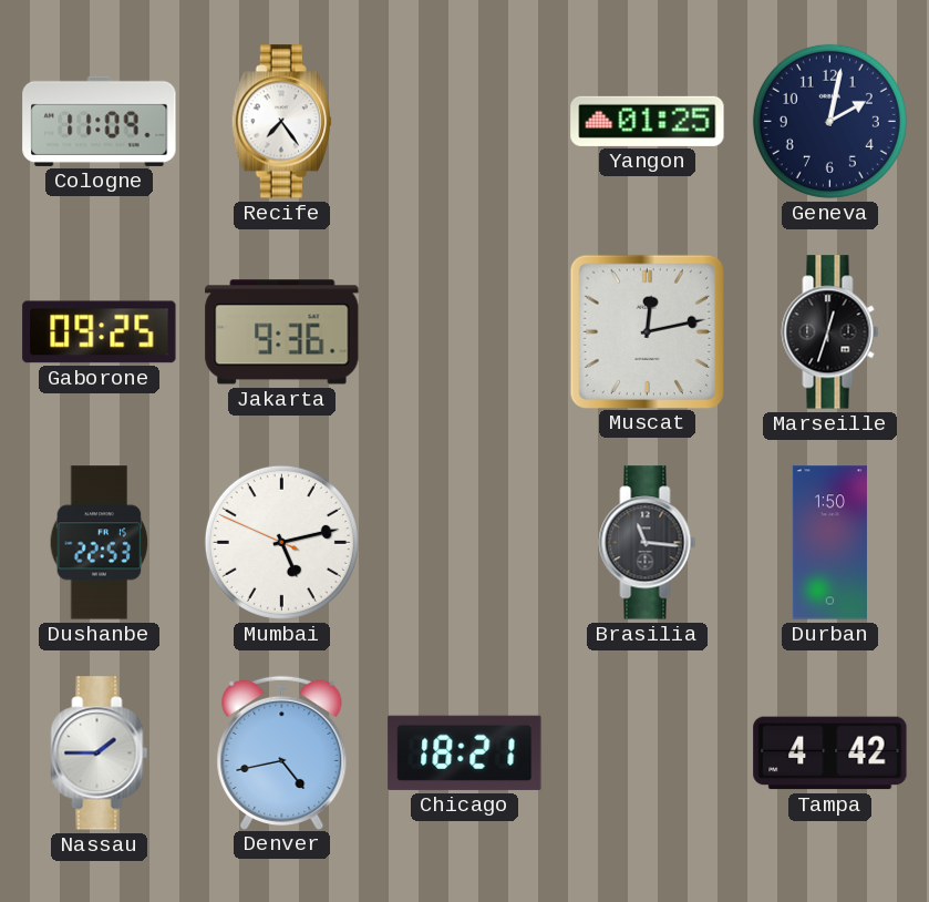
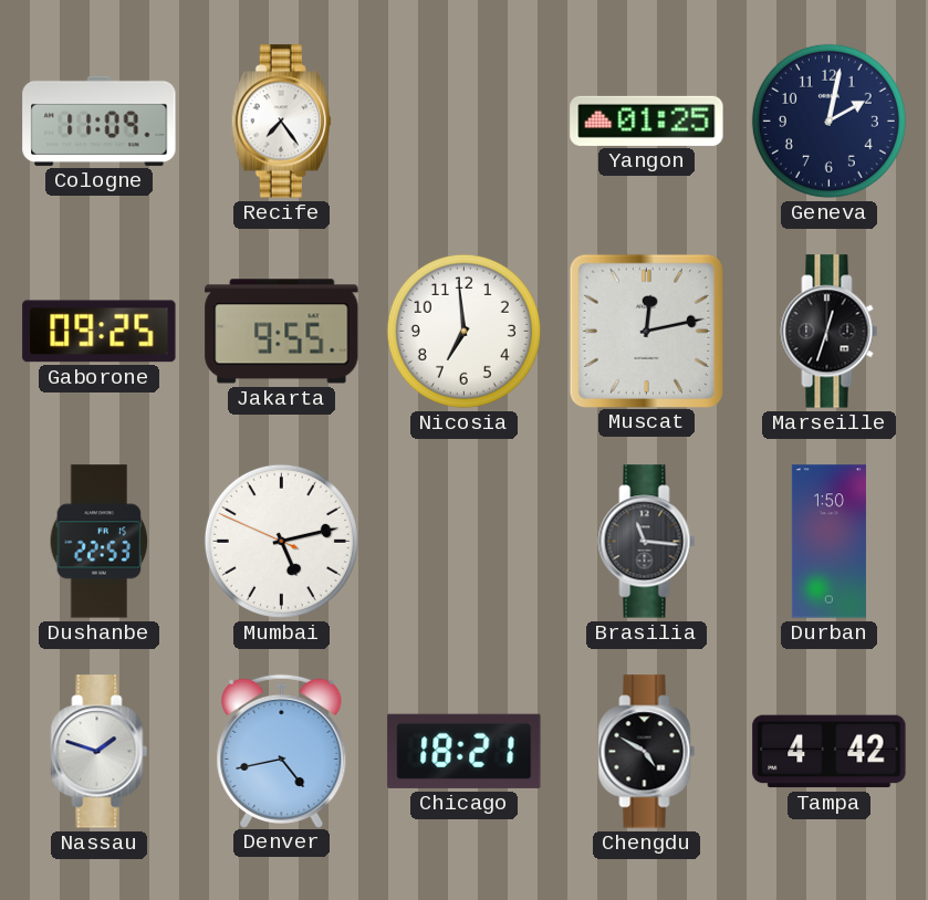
Jakarta: 9:36 -> 9:55 (282, 332)
Nicosia: none -> 6:59 (463, 331)
Nassau: 1:45 -> 1:48 (100, 752)
Chengdu: none -> 4:50 (647, 752)
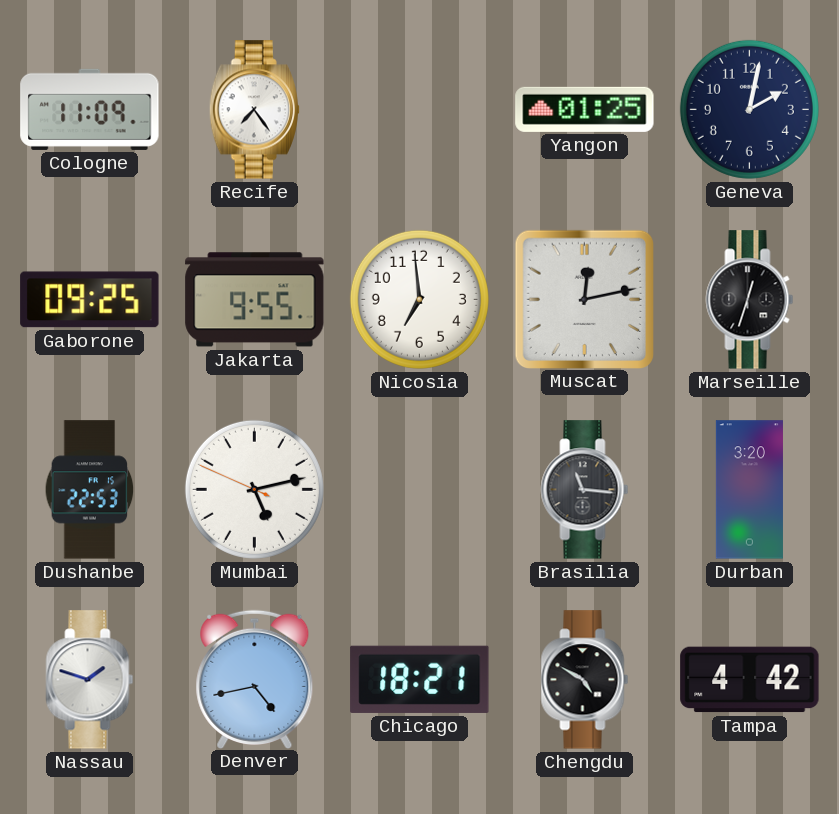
Durban: 1:50 -> 3:20 (749, 490)
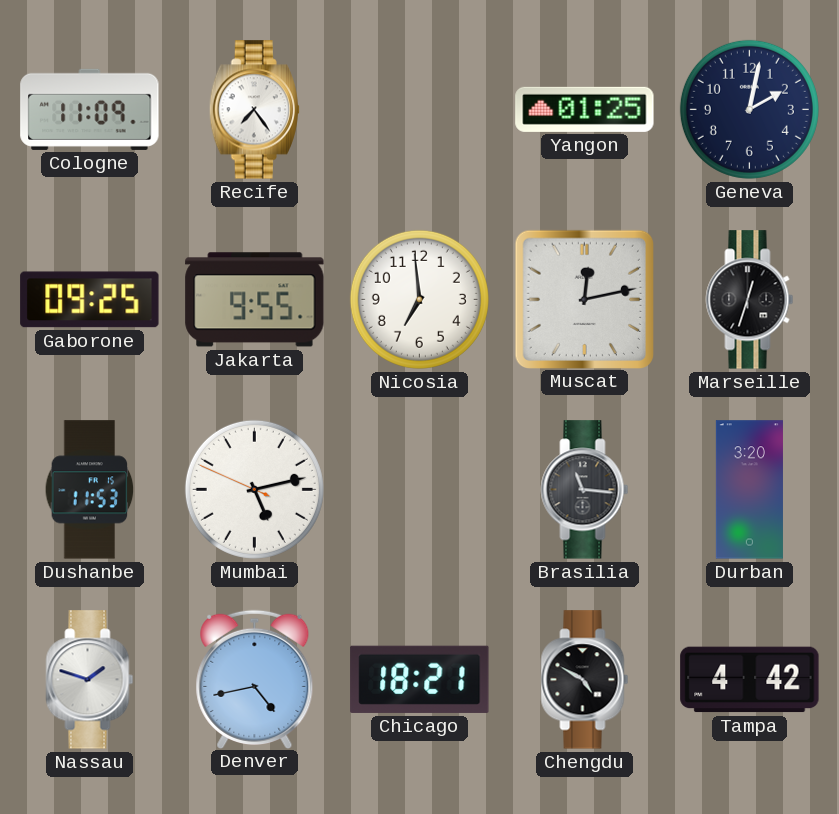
Dushanbe: 22:53 -> 11:53 (90, 490)
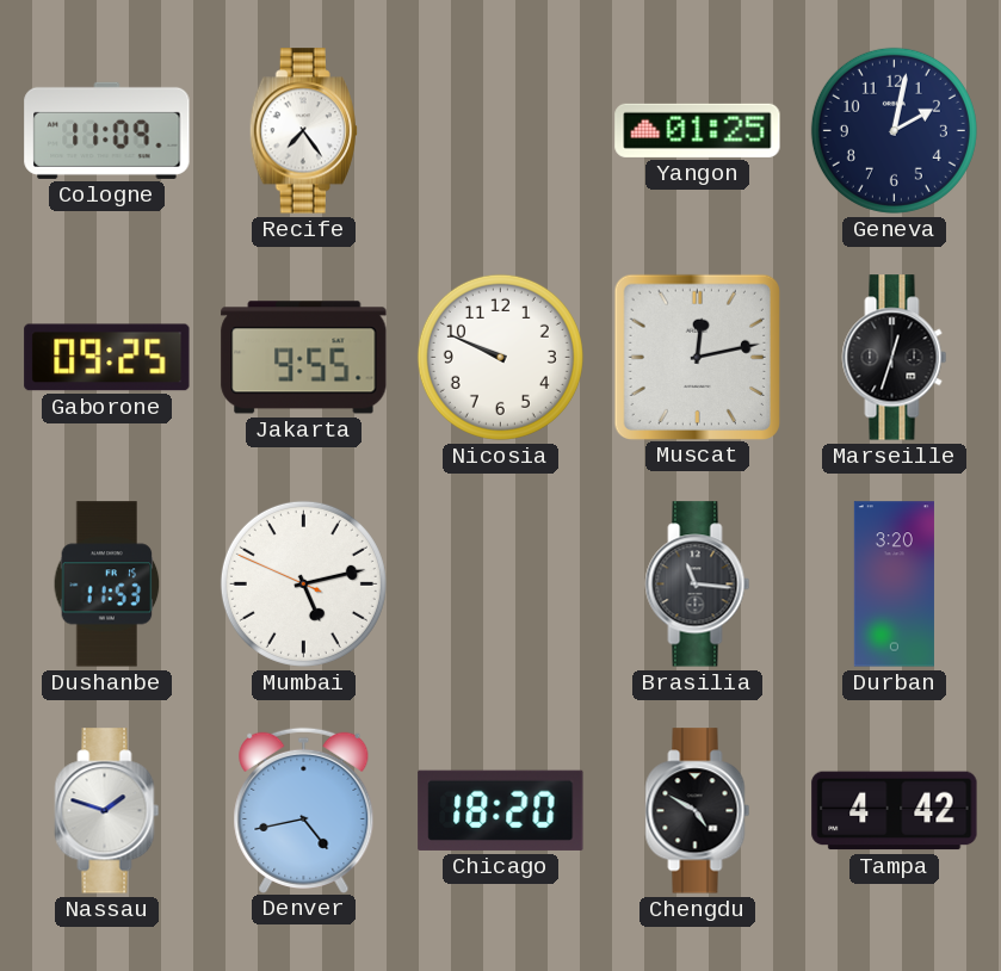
Nicosia: 6:59 -> 9:49 (500, 357)
Chicago: 18:21 -> 18:20 (501, 810)
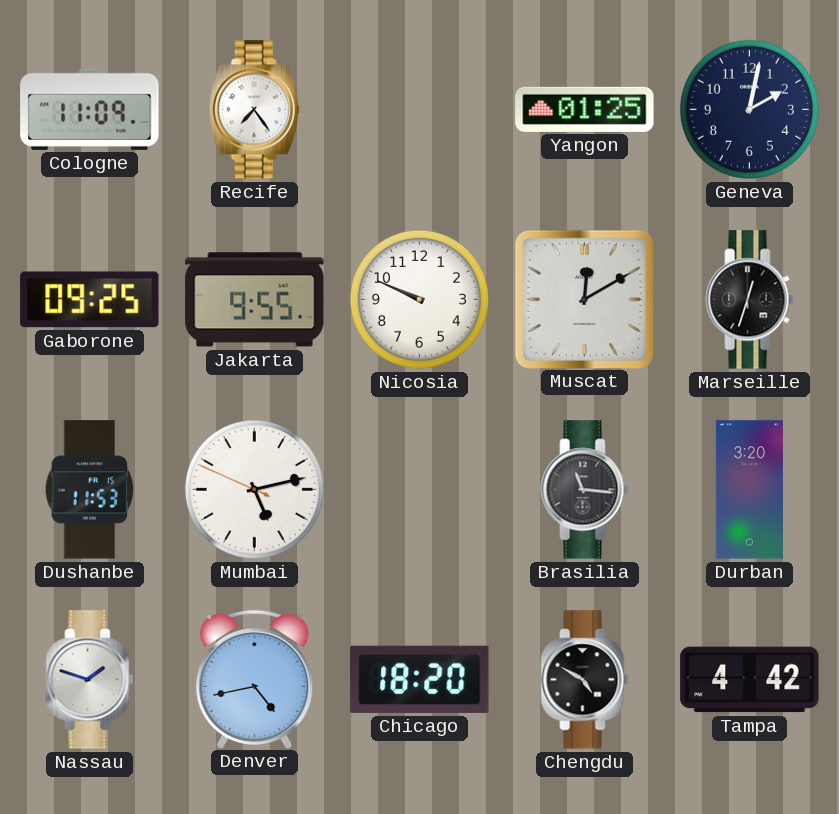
Muscat: 12:13 -> 12:10 (584, 299)
